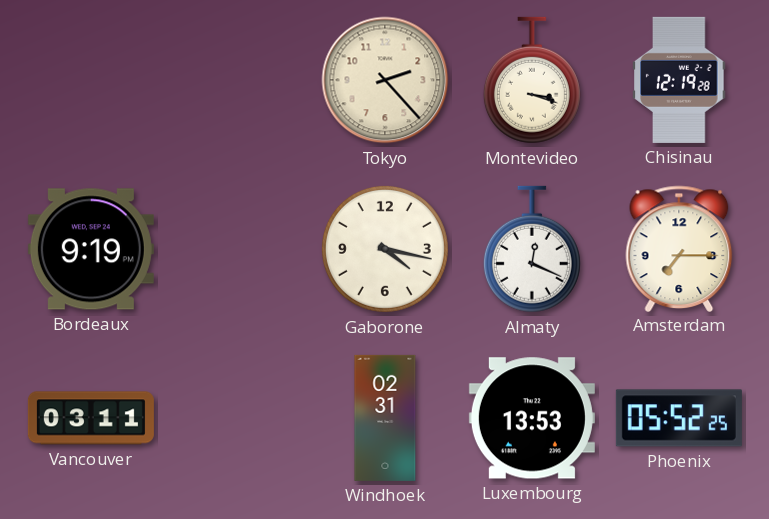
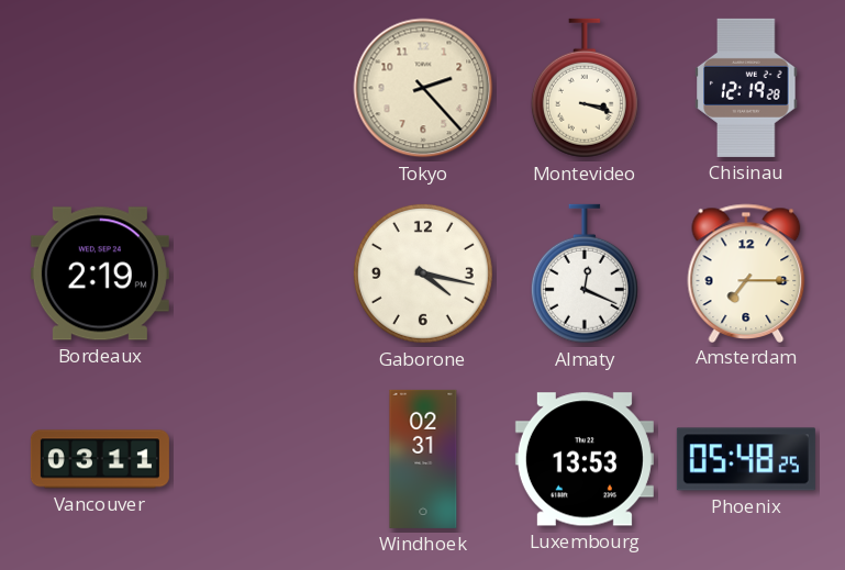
Bordeaux: 9:19 -> 2:19 (100, 273)
Phoenix: 05:52 -> 05:48 (746, 459)
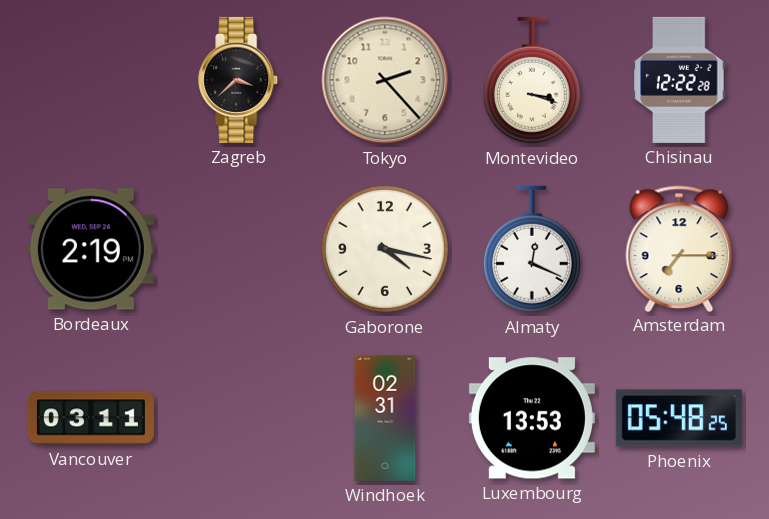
Zagreb: none -> 3:38 (239, 80)
Chisinau: 12:19 -> 12:22 (679, 80)
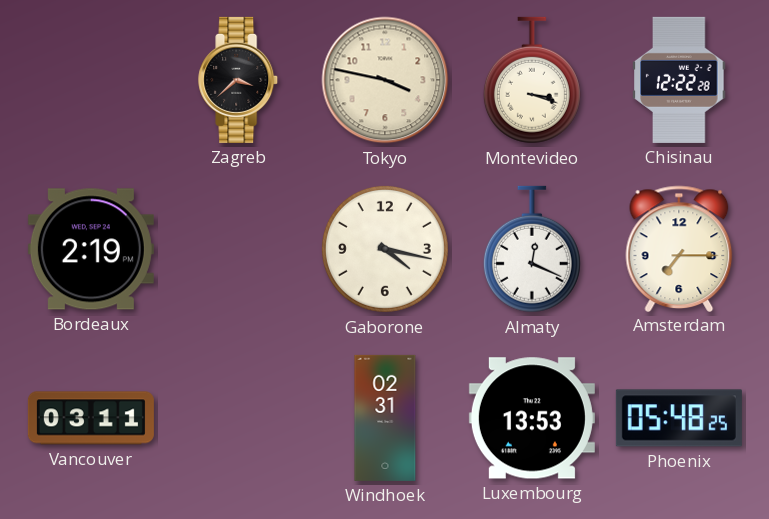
Tokyo: 2:23 -> 3:47 (385, 80)
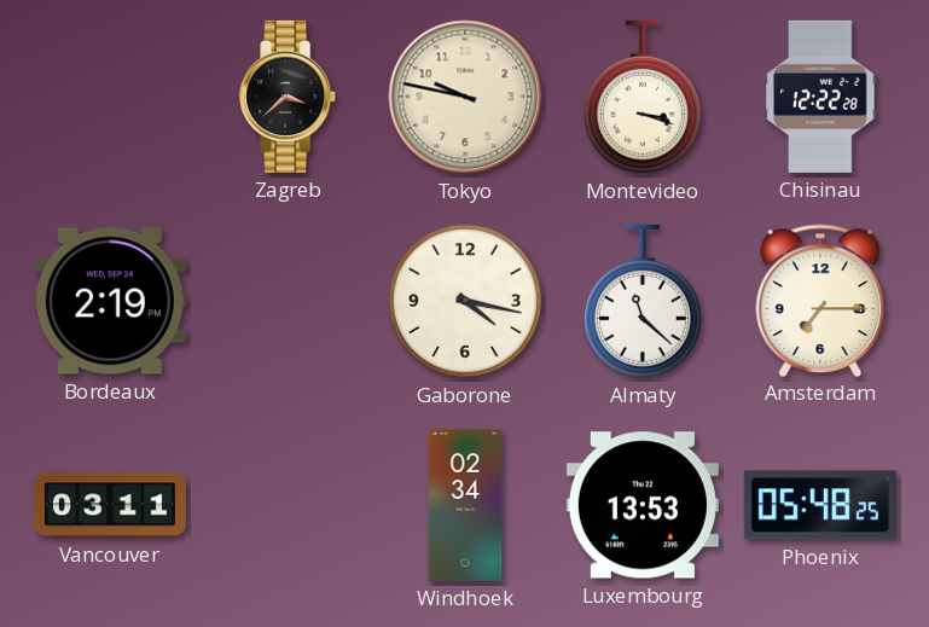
Tokyo: 3:47 -> 9:47 (465, 97)
Almaty: 12:19 -> 11:22 (643, 301)
Windhoek: 02:31 -> 02:34 (465, 505)
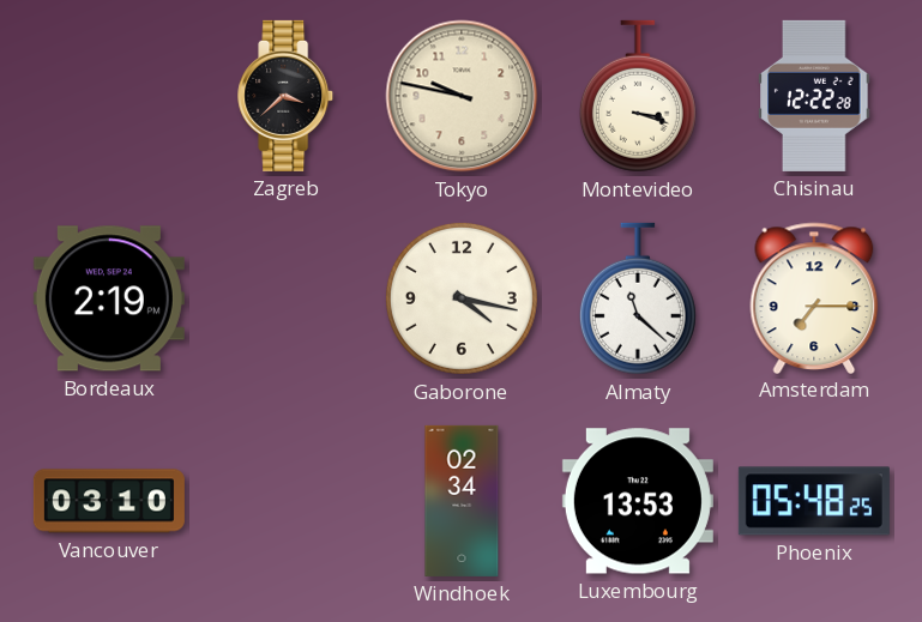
Vancouver: 03:11 -> 03:10 (109, 501)
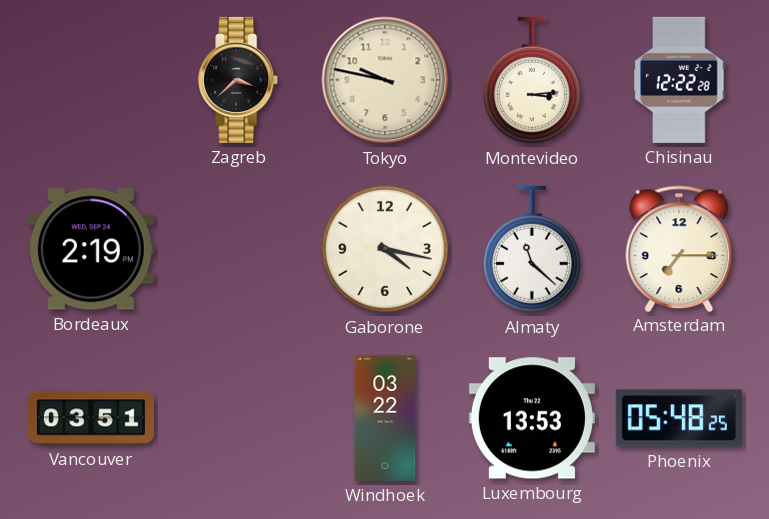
Montevideo: 3:18 -> 3:14 (532, 80)
Vancouver: 03:10 -> 03:51 (91, 418)
Windhoek: 02:34 -> 03:22 (385, 418)
